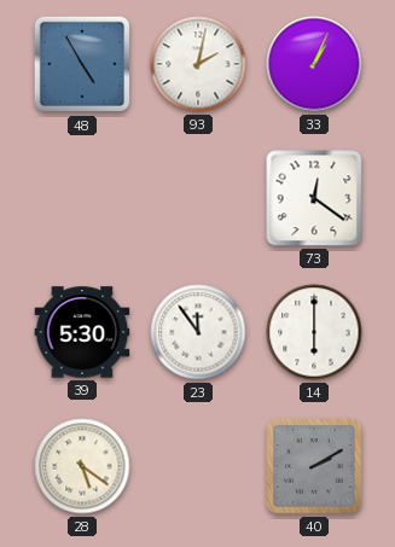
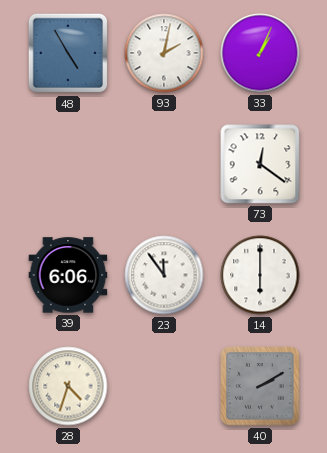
39: 5:30 -> 6:06 (68, 275)
28: 5:21 -> 4:33 (68, 386)
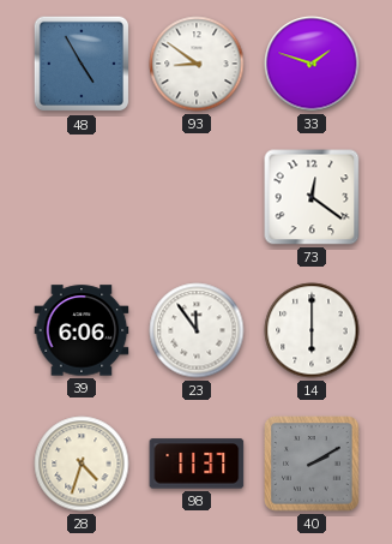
93: 2:02 -> 8:51 (197, 64)
33: 1:04 -> 1:48 (312, 64)
98: none -> 11:37 (197, 464)
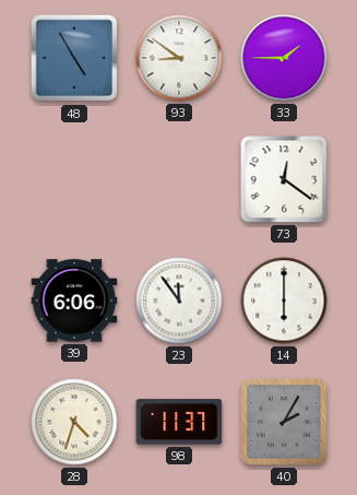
33: 1:48 -> 1:45 (284, 58)
40: 2:10 -> 2:05 (284, 422)
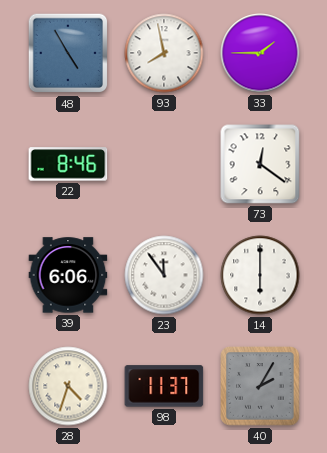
93: 8:51 -> 7:58 (164, 53)
22: none -> 8:46 (68, 164)
